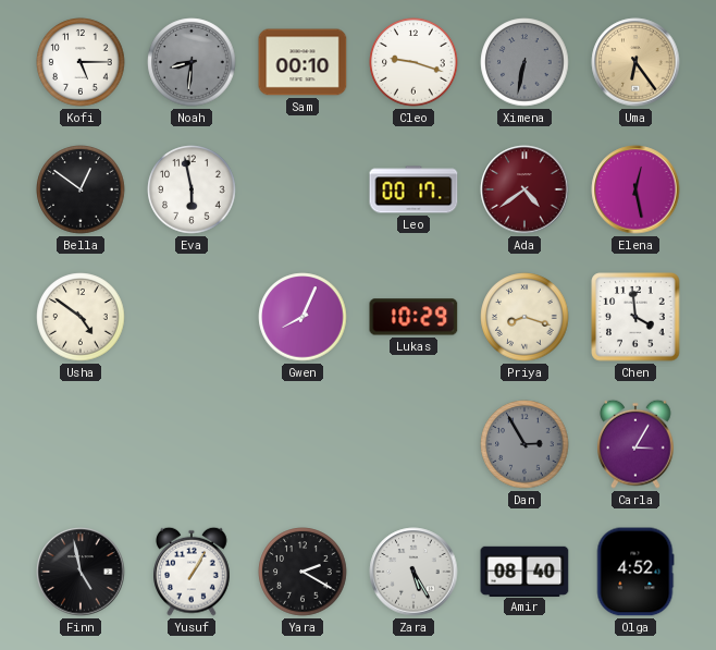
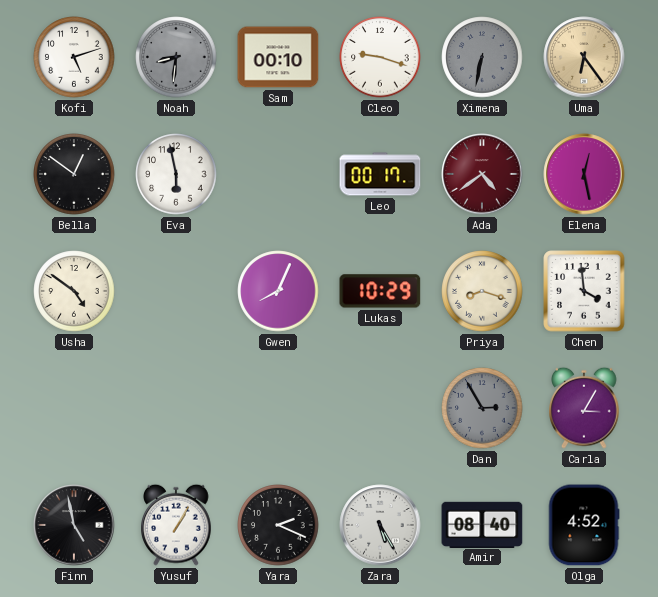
Kofi: 5:15 -> 5:12 (74, 57)
Yara: 2:20 -> 2:19 (278, 525)
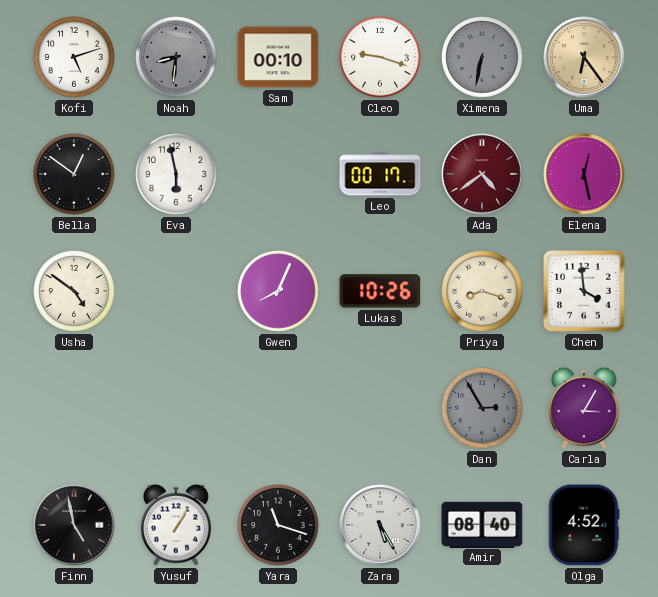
Lukas: 10:29 -> 10:26 (380, 291)
Yara: 2:19 -> 11:18 (278, 525)
